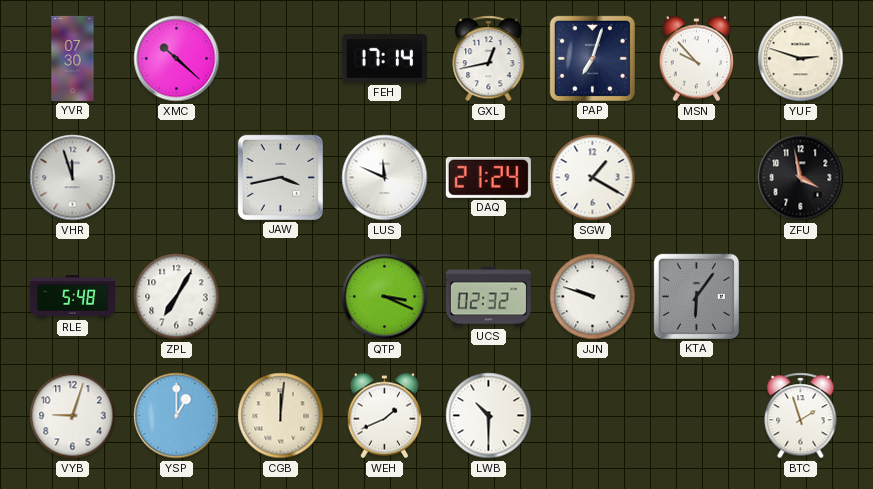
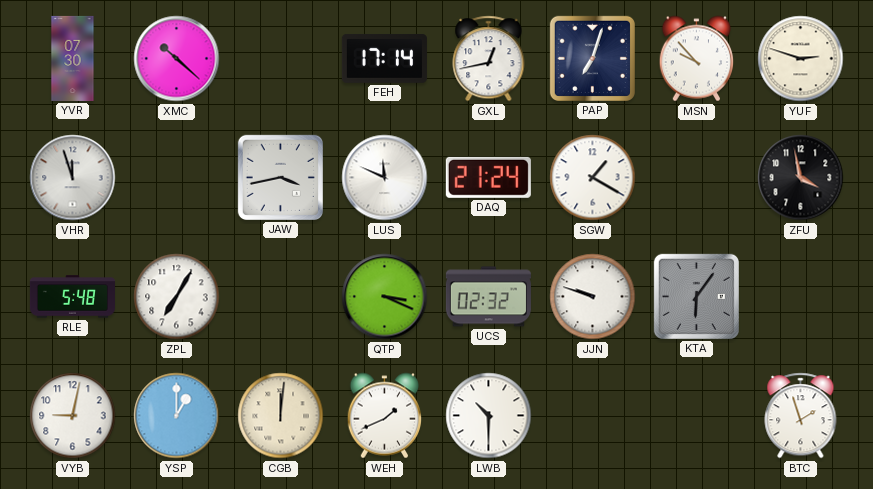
VYB: 9:03 -> 9:02 (73, 416)
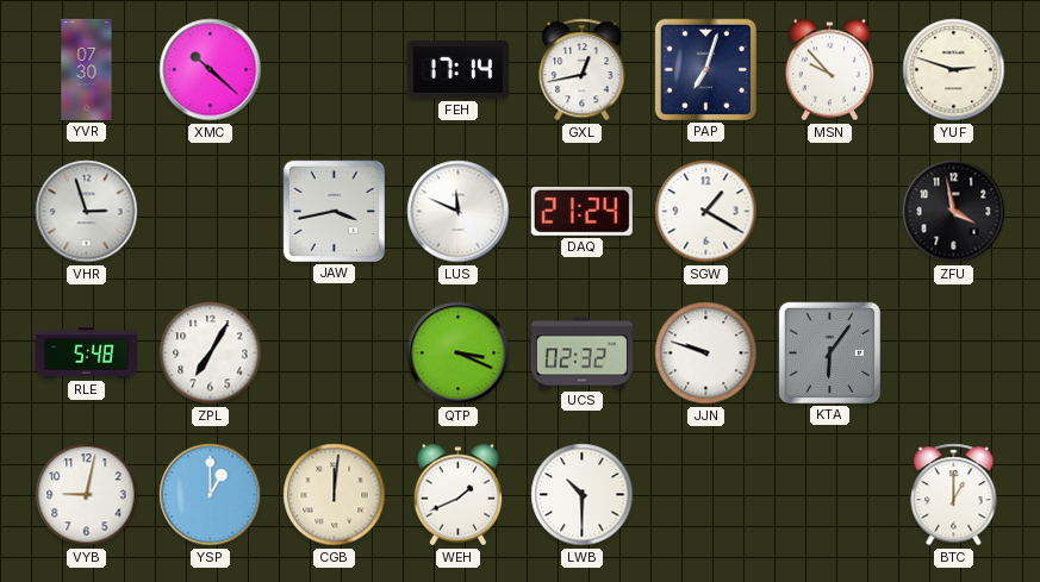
VHR: 11:57 -> 2:57 (87, 212)
BTC: 1:57 -> 1:00 (954, 495)
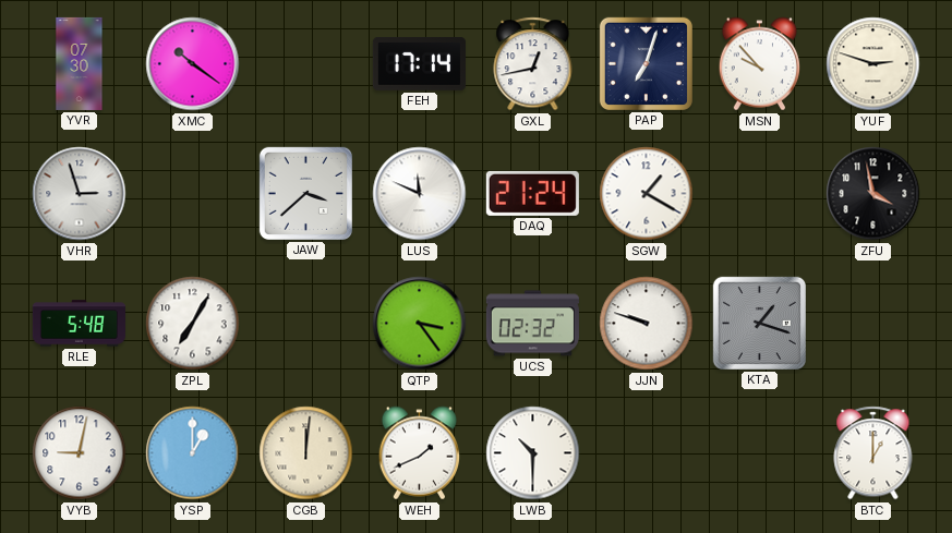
XMC: 10:22 -> 10:21 (193, 64)
JAW: 3:43 -> 3:38 (305, 193)
QTP: 3:19 -> 3:24 (420, 324)
KTA: 6:06 -> 1:18 (759, 323)
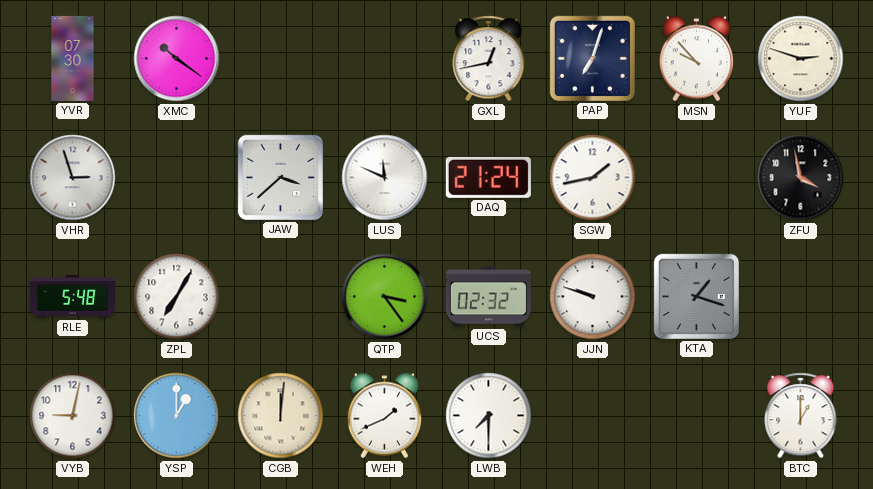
FEH: 17:14 -> none (419, 63)
SGW: 1:20 -> 1:43 (593, 178)
LWB: 10:30 -> 7:30 (489, 416)
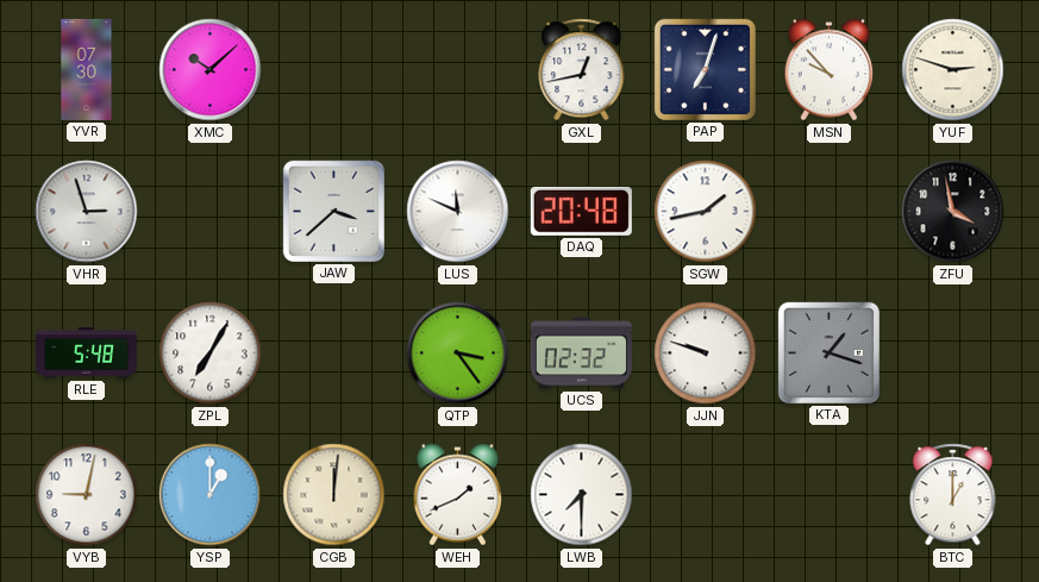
XMC: 10:21 -> 10:08 (211, 70)
DAQ: 21:24 -> 20:48 (581, 211)
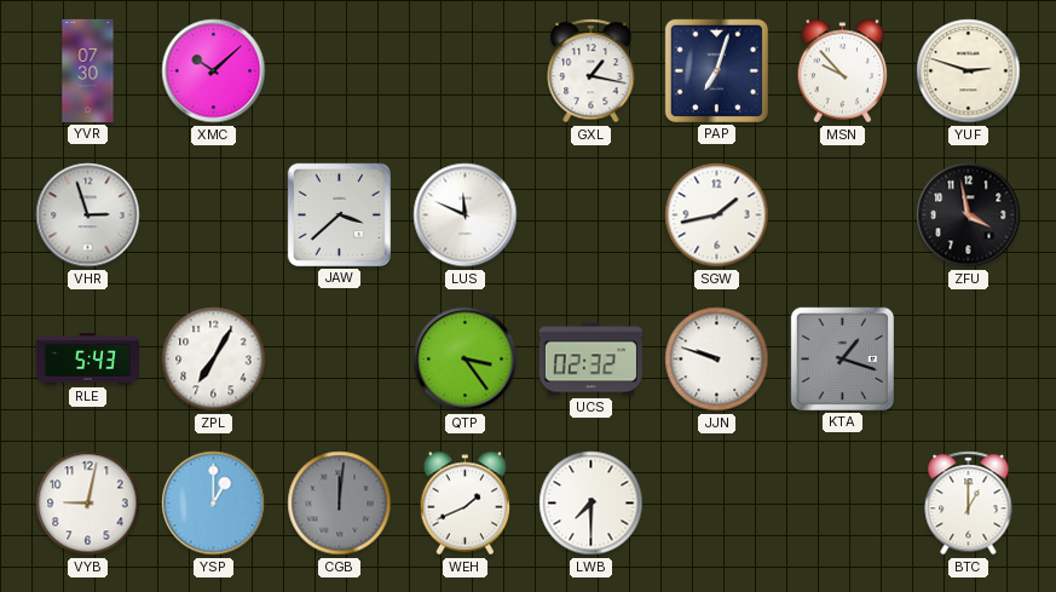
GXL: 12:43 -> 1:17 (592, 71)
DAQ: 20:48 -> none (581, 211)
RLE: 5:48 -> 5:43 (87, 360)
CGB dial: cream -> grey (340, 504)
